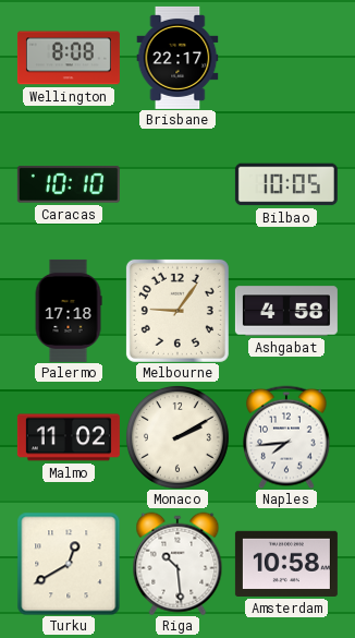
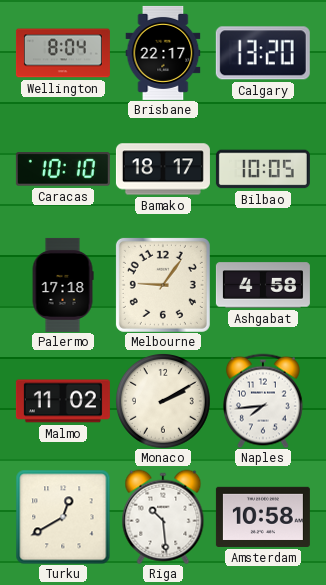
Wellington: 8:08 -> 8:04 (63, 53)
Calgary: none -> 13:20 (263, 53)
Bamako: none -> 18:17 (163, 169)
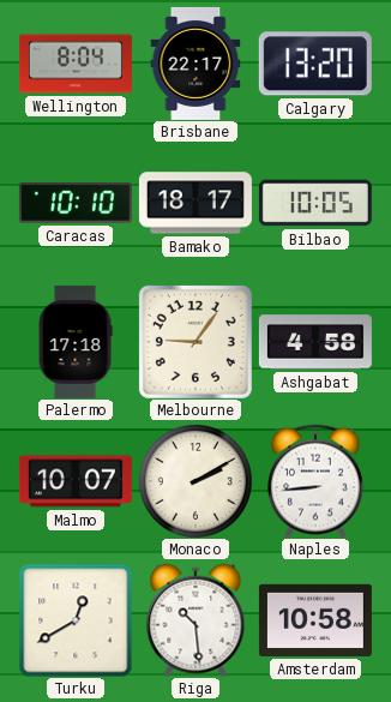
Malmo: 11:02 -> 10:07 (76, 481)
Naples: 7:44 -> 8:44 (317, 481)
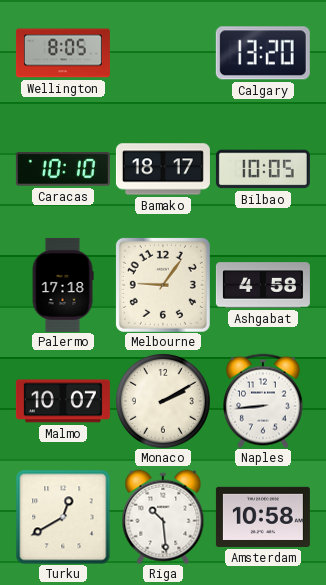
Wellington: 8:04 -> 8:05 (63, 53)
Brisbane: 22:17 -> none (195, 64)
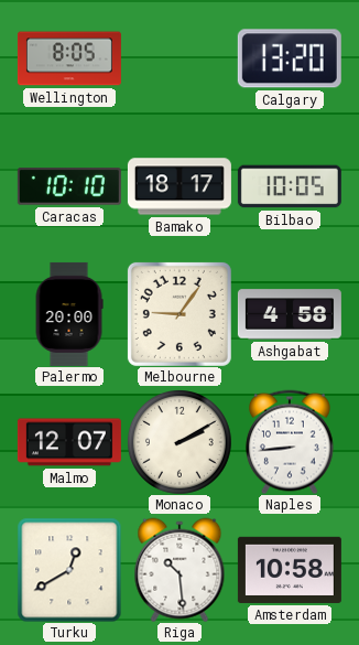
Palermo: 17:18 -> 20:00 (69, 314)
Malmo: 10:07 -> 12:07 (69, 442)
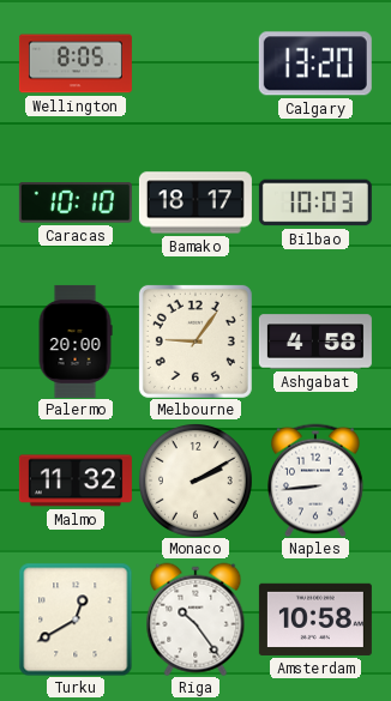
Bilbao: 10:05 -> 10:03 (315, 203)
Malmo: 12:07 -> 11:32 (76, 481)
Riga: 10:29 -> 10:24 (195, 620)
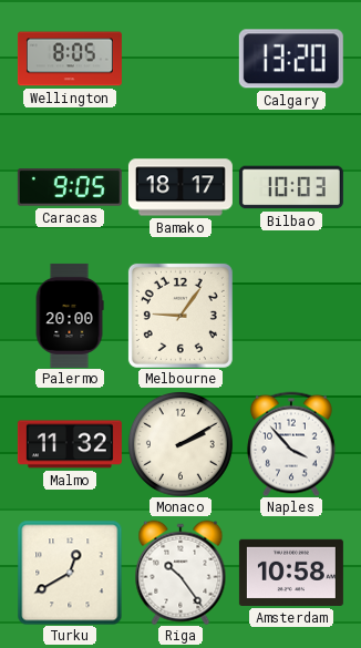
Caracas: 10:10 -> 9:05 (70, 187)
Ashgabat: 4:58 -> none (315, 342)
Naples: 8:44 -> 3:53 (292, 444)
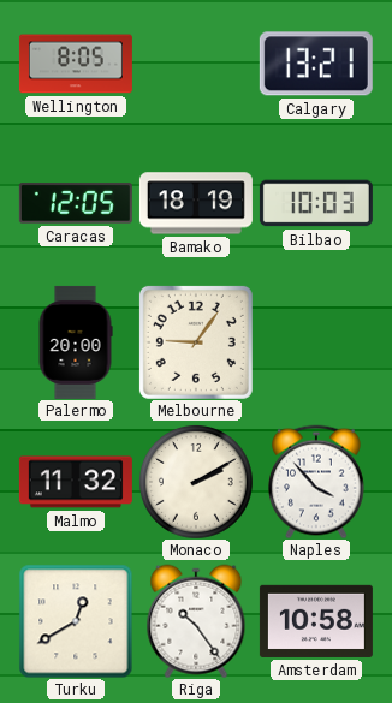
Calgary: 13:20 -> 13:21 (316, 64)
Caracas: 9:05 -> 12:05 (76, 203)
Bamako: 18:17 -> 18:19 (196, 203)
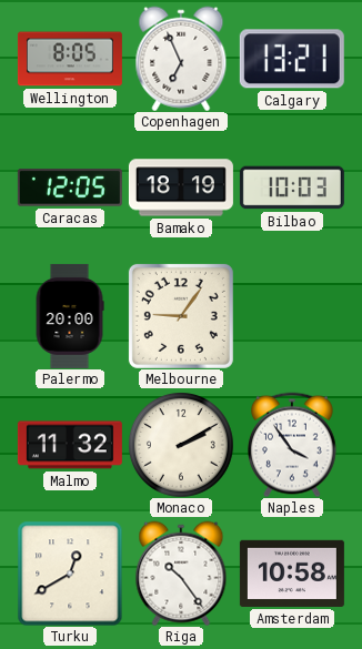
Copenhagen: none -> 6:56 (181, 59)
Naples: 3:53 -> 3:54 (293, 445)
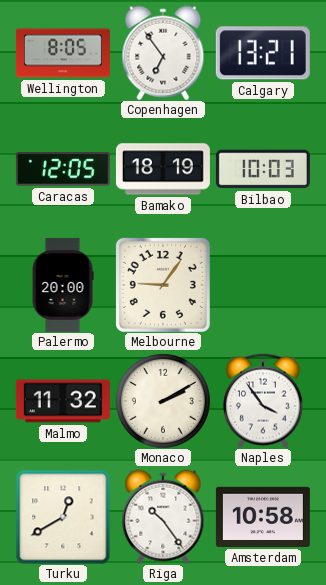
Copenhagen: 6:56 -> 6:54 (163, 53)
